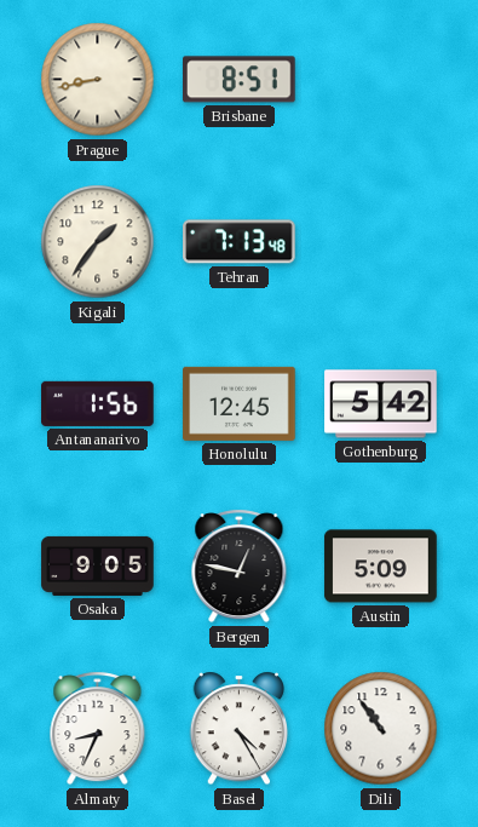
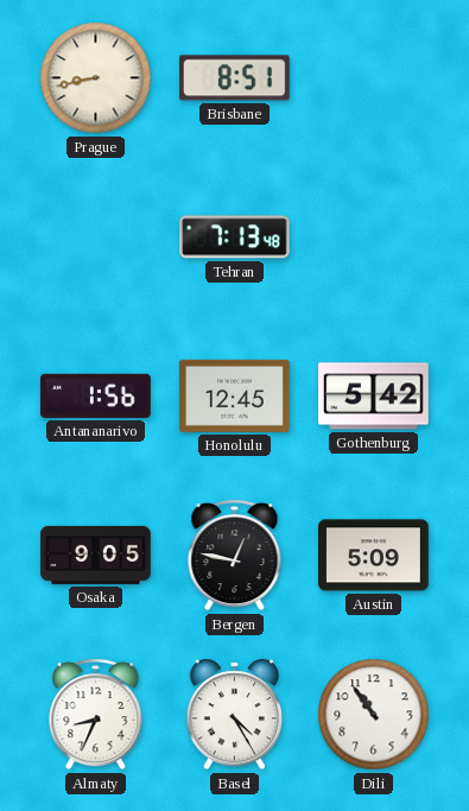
Kigali: 1:36 -> none (98, 242)
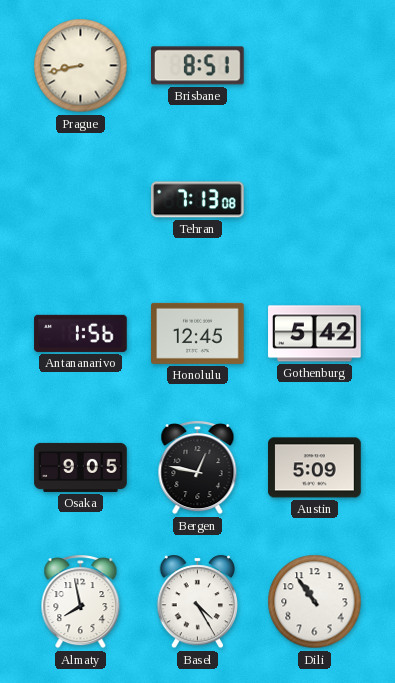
Tehran: 7:13:48 -> 7:13:08 (198, 200)
Almaty: 8:34 -> 7:58 (81, 602)
